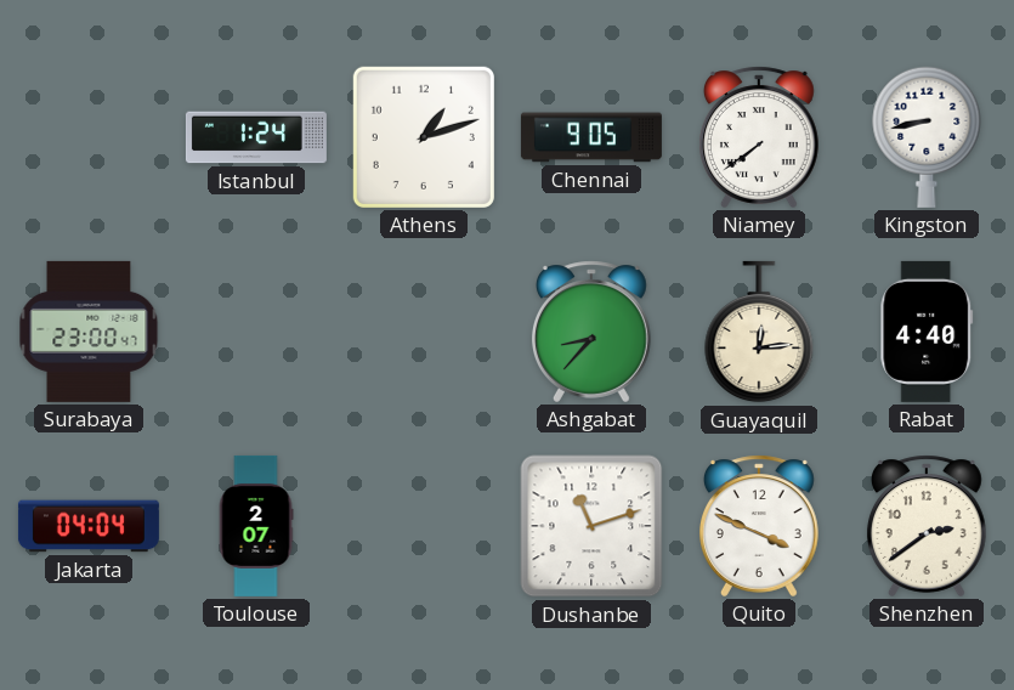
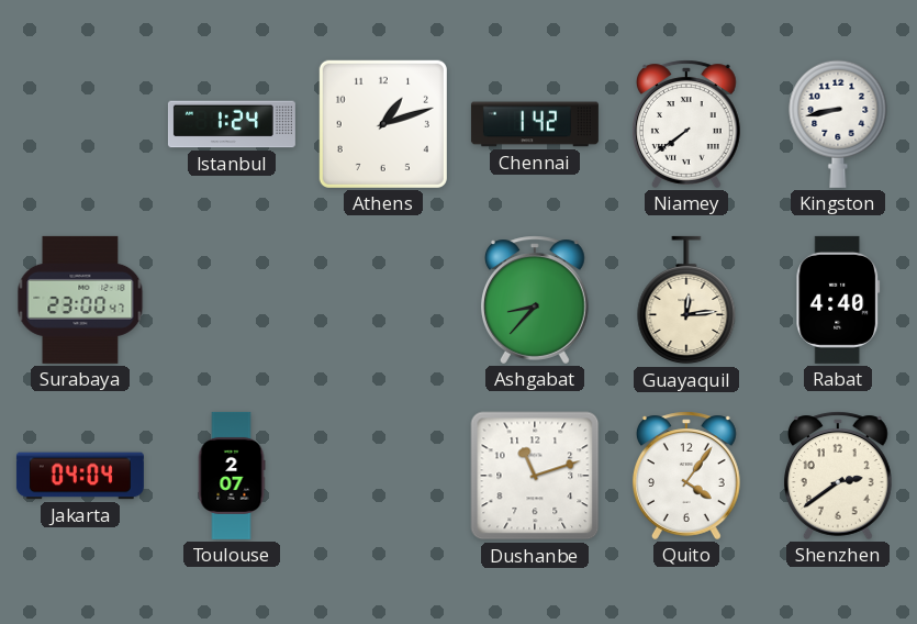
Chennai: 9:05 -> 1:42 (535, 124)
Quito: 3:49 -> 4:06 (686, 476)
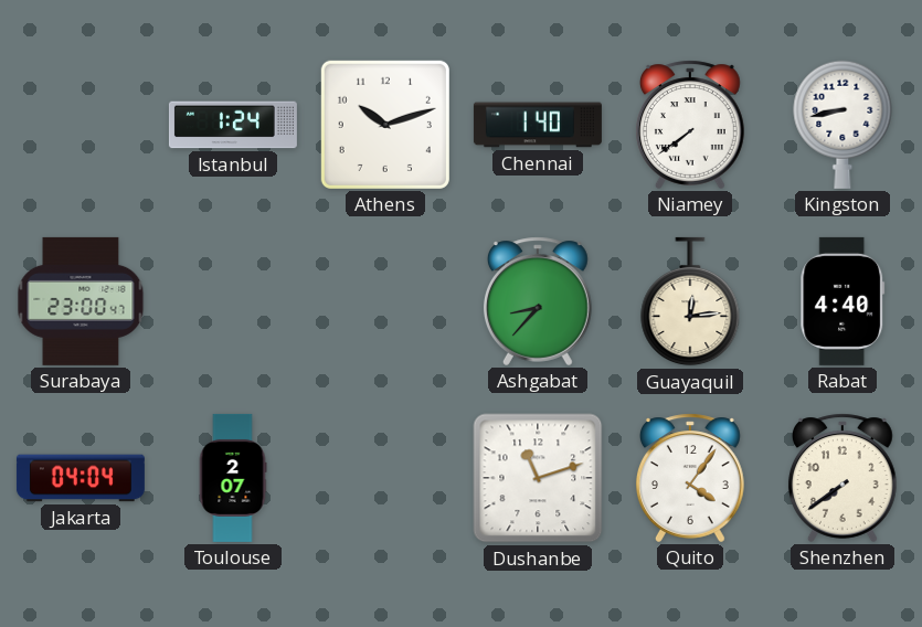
Athens: 1:12 -> 10:12 (385, 125)
Chennai: 1:42 -> 1:40 (538, 125)
Shenzhen: 2:39 -> 7:39 (842, 478)
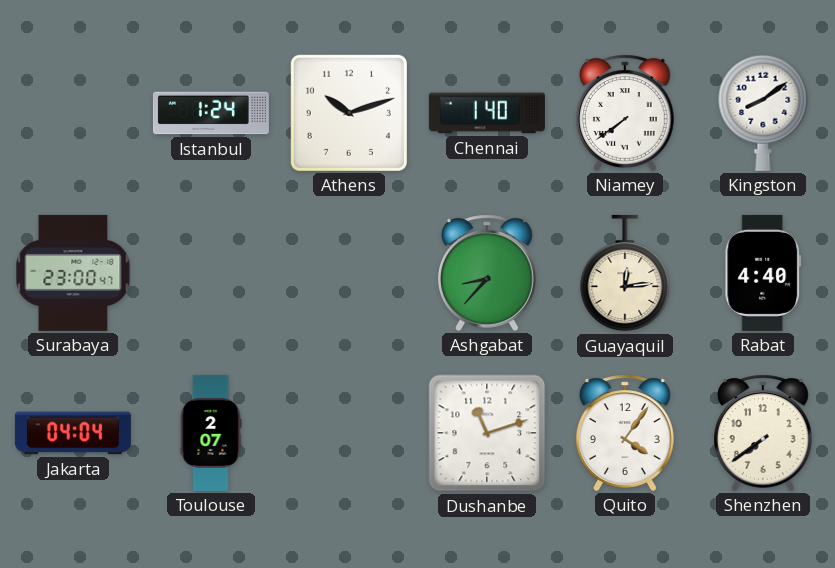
Kingston: 8:43 -> 8:09 (763, 113)
